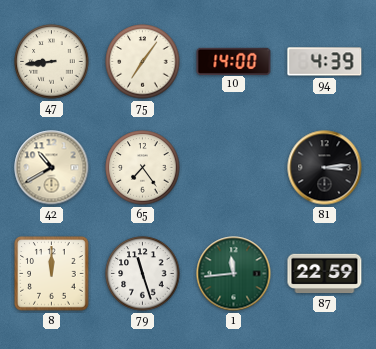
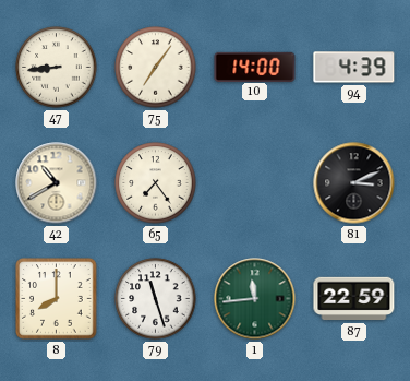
81: 3:14 -> 3:11 (354, 183)
8: 12:00 -> 8:00 (57, 299)
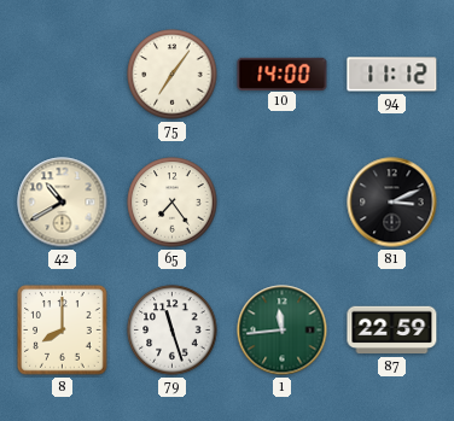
47: 8:44 -> none (57, 68)
94: 4:39 -> 11:12 (392, 75)
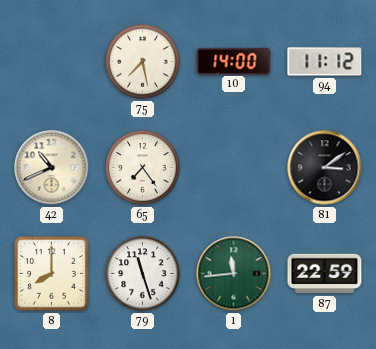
75: 7:06 -> 7:28 (143, 62)
42: 10:40 -> 10:41 (52, 168)
81: 3:11 -> 3:09 (325, 168)
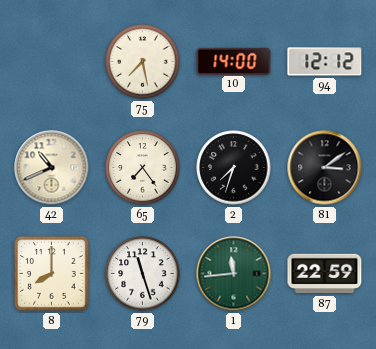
94: 11:12 -> 12:12 (325, 62)
2: none -> 7:33 (234, 168)
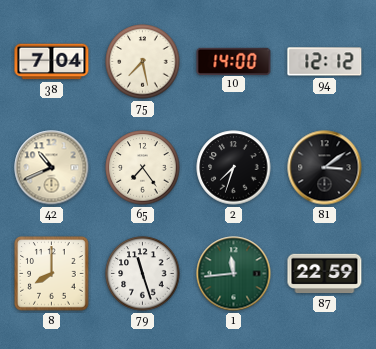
38: none -> 7:04 (52, 62)
